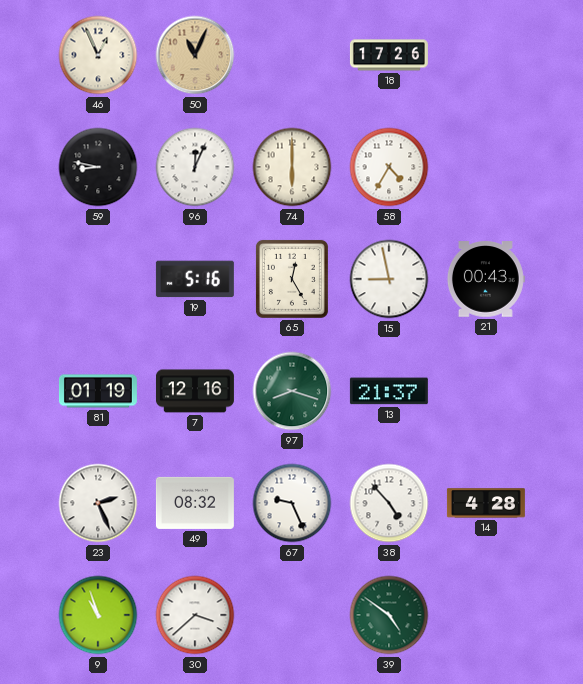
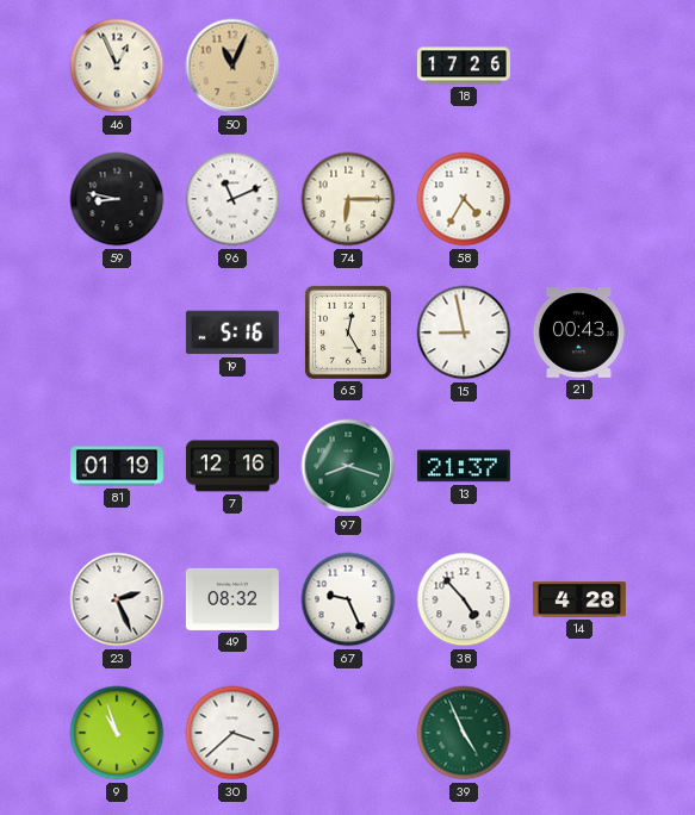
96: 12:04 -> 11:11 (232, 199)
74: 6:00 -> 6:15 (348, 199)
39: 4:51 -> 4:56 (464, 733)
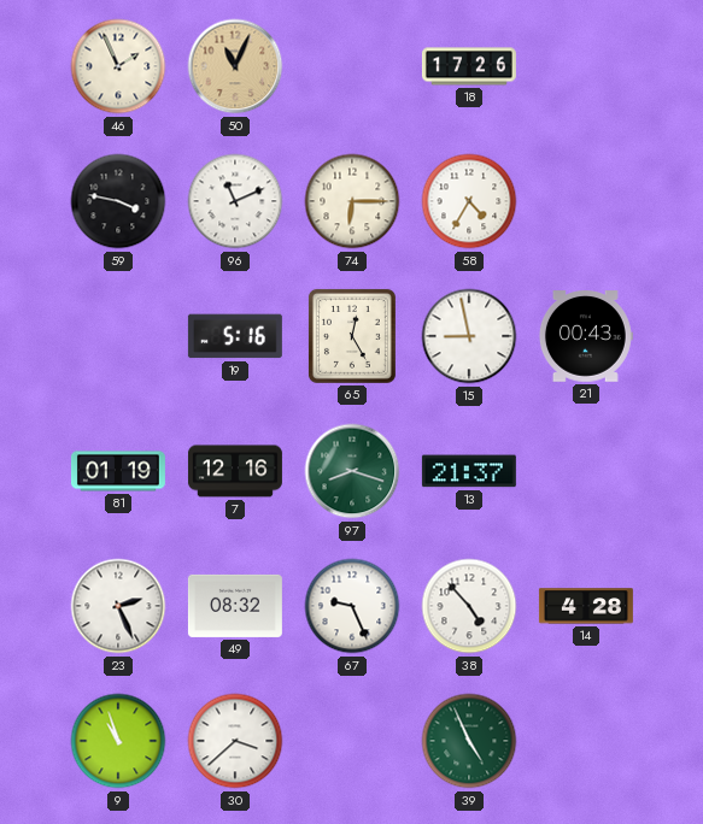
46: 12:56 -> 1:56 (118, 66)
59: 8:47 -> 3:47 (118, 201)
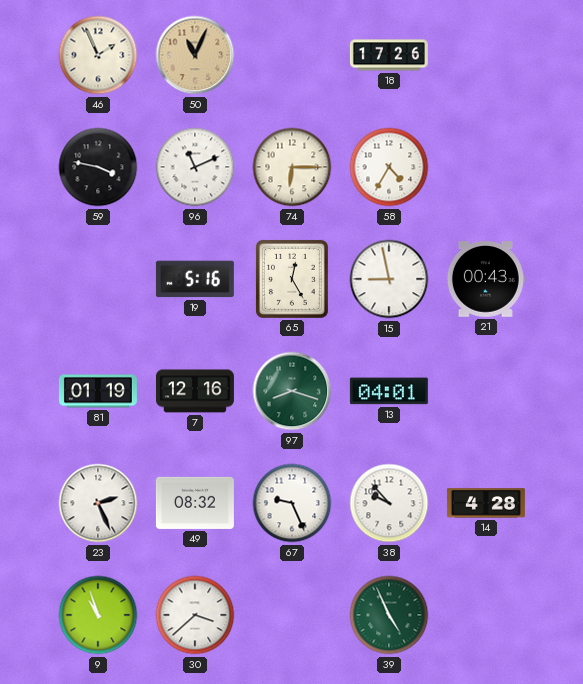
13: 21:37 -> 04:01 (389, 391)
38: 4:53 -> 9:53 (389, 503)
